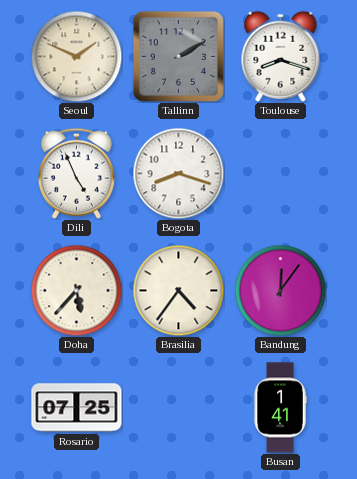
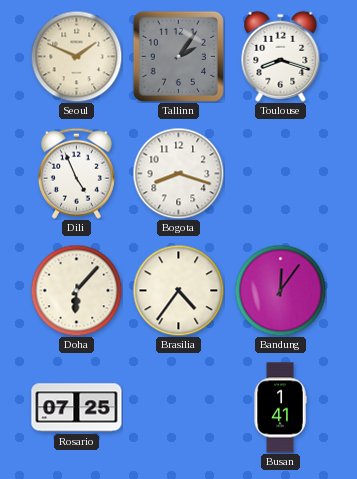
Tallinn: 2:10 -> 2:06 (178, 56)
Doha: 5:37 -> 6:07 (76, 290)
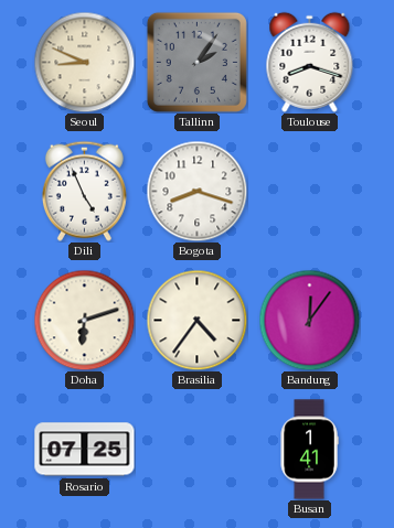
Seoul: 1:49 -> 8:49 (84, 62)
Doha: 6:07 -> 6:12 (84, 320)
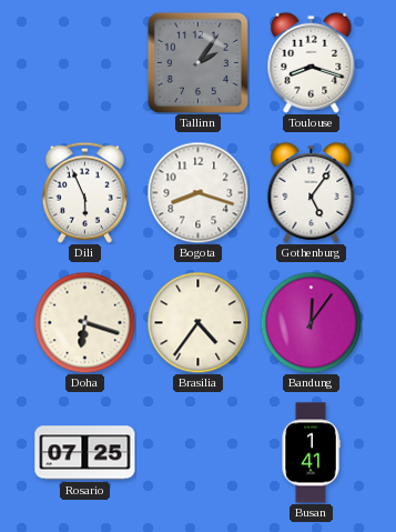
Seoul: 8:49 -> none (84, 62)
Dili: 4:56 -> 5:56 (84, 192)
Gothenburg: none -> 5:06 (312, 192)
Doha: 6:12 -> 6:18 (84, 322)
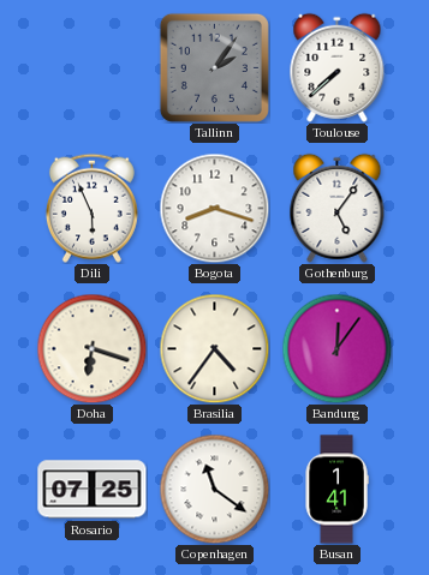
Toulouse: 8:18 -> 7:38 (338, 67)
Copenhagen: none -> 11:21 (214, 489)
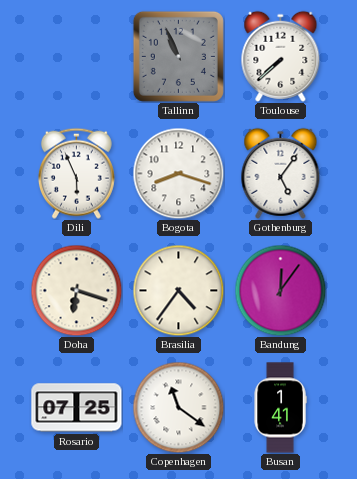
Tallinn: 2:06 -> 10:56 (178, 56)
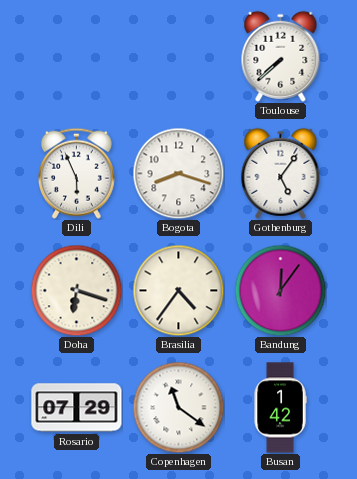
Tallinn: 10:56 -> none (178, 56)
Rosario: 07:25 -> 07:29 (77, 408)
Busan: 1:41 -> 1:42 (280, 408)
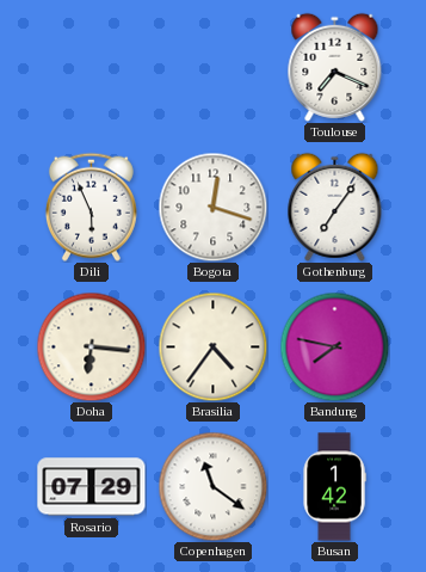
Toulouse: 7:38 -> 7:19 (335, 67)
Bogota: 8:18 -> 12:18 (212, 207)
Gothenburg: 5:06 -> 7:06 (335, 207)
Doha: 6:18 -> 6:16 (91, 346)
Bandung: 12:06 -> 7:47 (334, 346)
